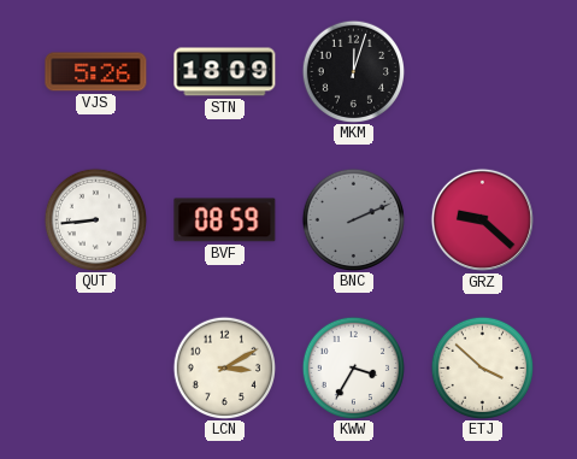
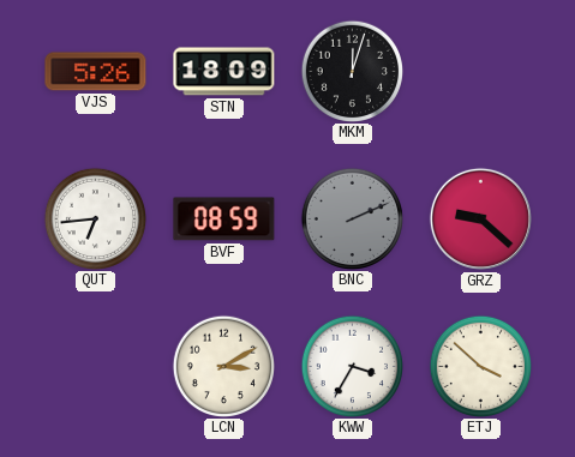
QUT: 8:44 -> 6:44 (95, 218)
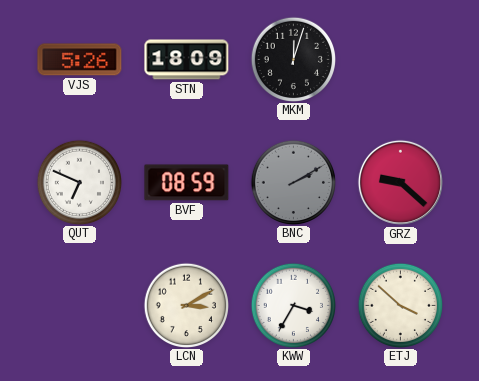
QUT: 6:44 -> 6:49 (79, 182)
BNC: 2:11 -> 2:10 (293, 182)
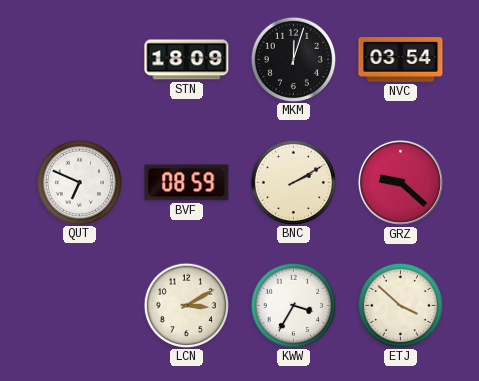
VJS: 5:26 -> none (80, 60)
NVC: none -> 03:54 (401, 60)
BNC dial: grey -> cream (293, 182)
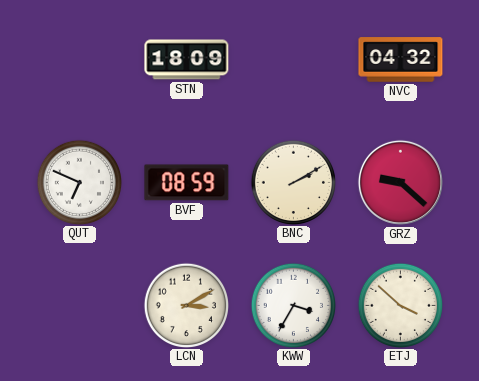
MKM: 12:03 -> none (293, 59)
NVC: 03:54 -> 04:32 (401, 60)
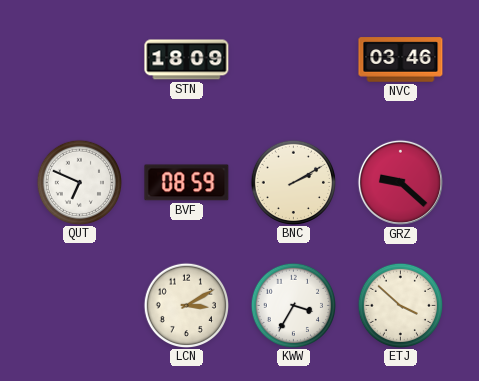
NVC: 04:32 -> 03:46 (401, 60)
